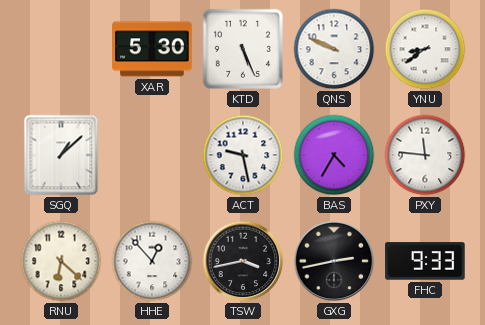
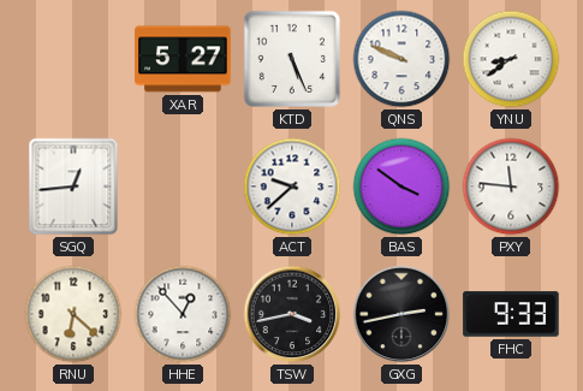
XAR: 5:30 -> 5:27 (183, 59)
SGQ: 1:08 -> 12:44 (73, 186)
ACT: 9:28 -> 9:38 (292, 186)
BAS: 4:35 -> 3:51 (401, 186)
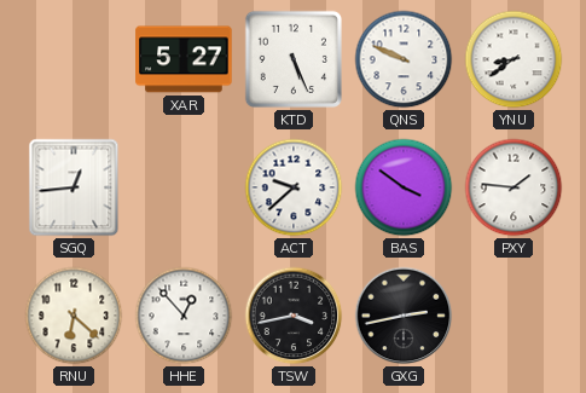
PXY: 11:46 -> 1:46 (514, 187)
FHC: 9:33 -> none (511, 314)
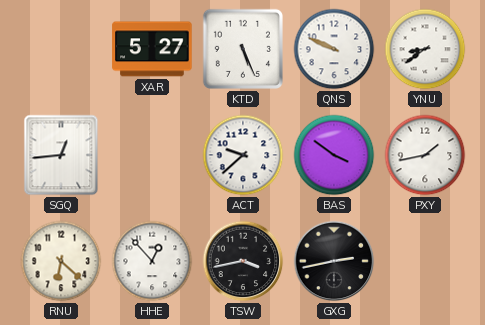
PXY: 1:46 -> 1:43 (425, 155)
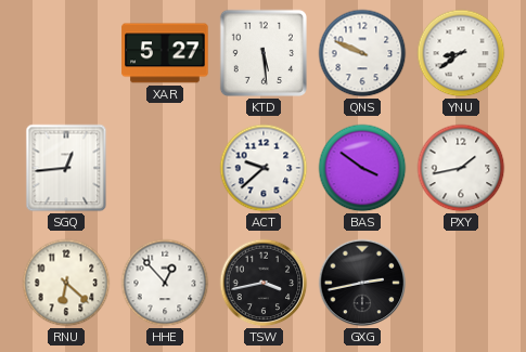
KTD: 5:26 -> 5:29 (264, 53)
